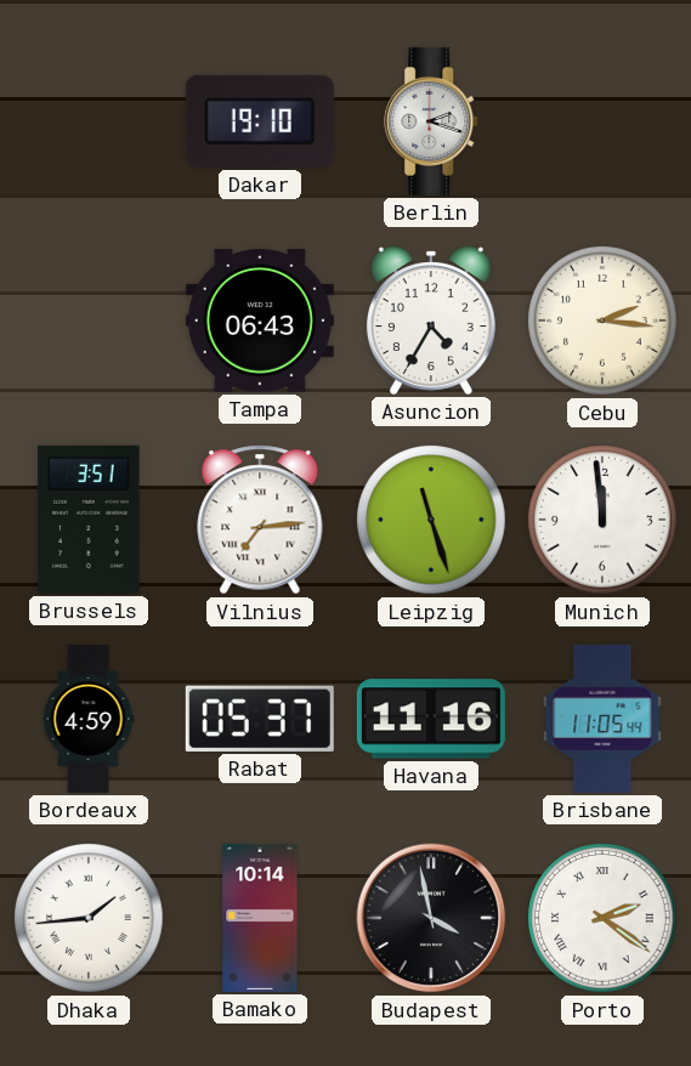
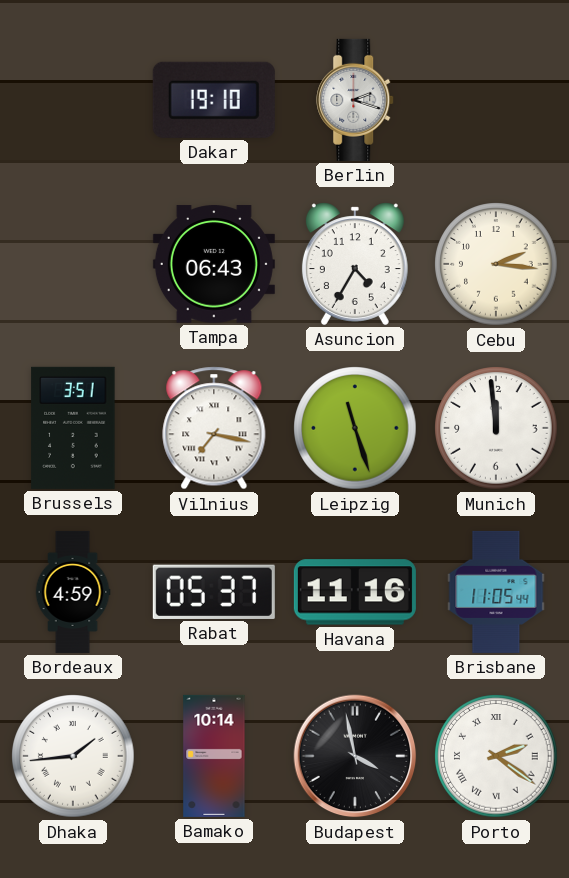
Vilnius: 7:14 -> 7:17 (214, 428)
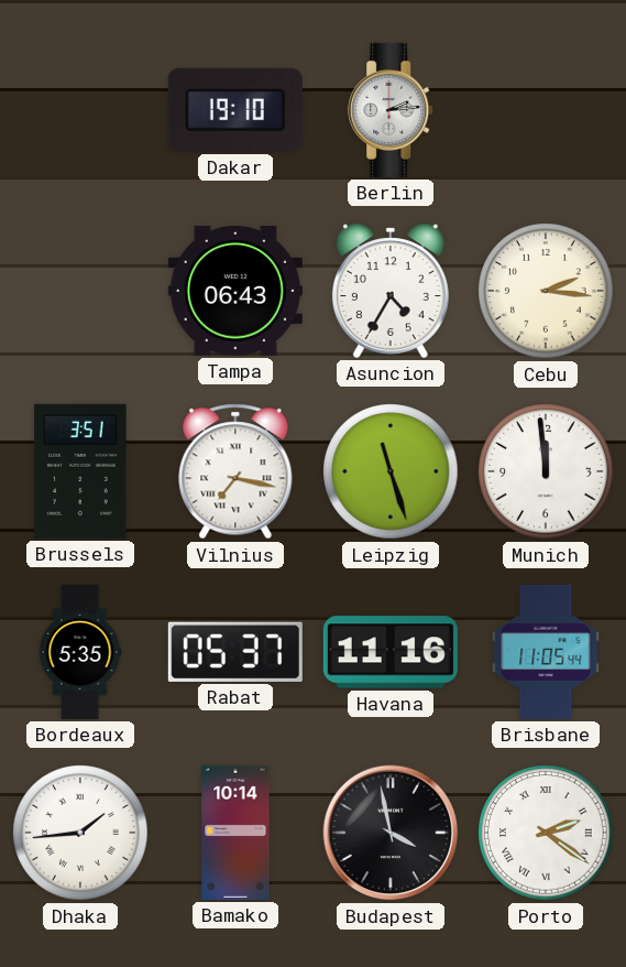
Berlin: 2:18 -> 2:14 (392, 110)
Bordeaux: 4:59 -> 5:35 (80, 652)
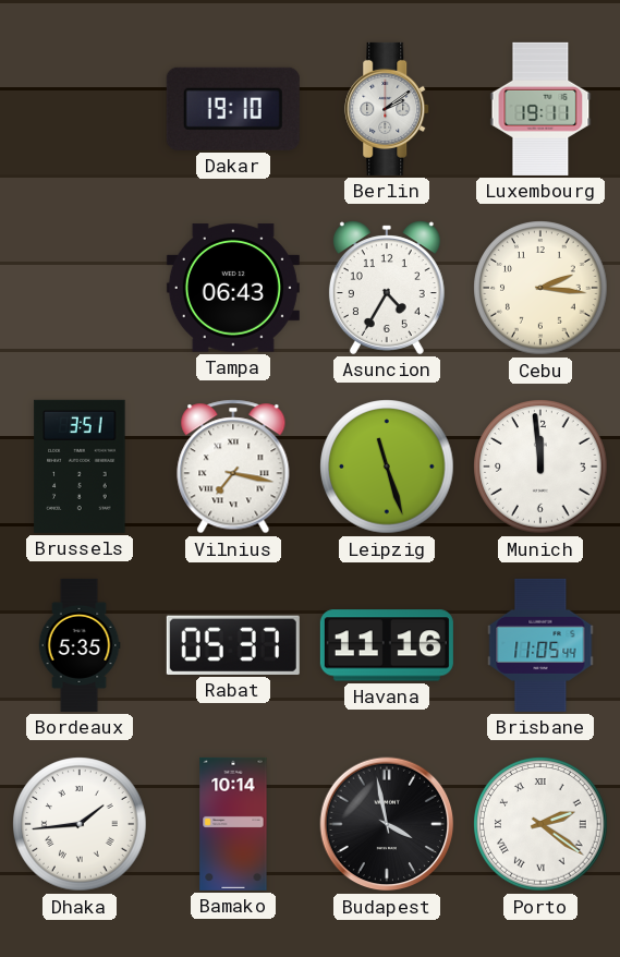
Berlin: 2:14 -> 2:09 (388, 109)
Luxembourg: none -> 19:11 (540, 109)
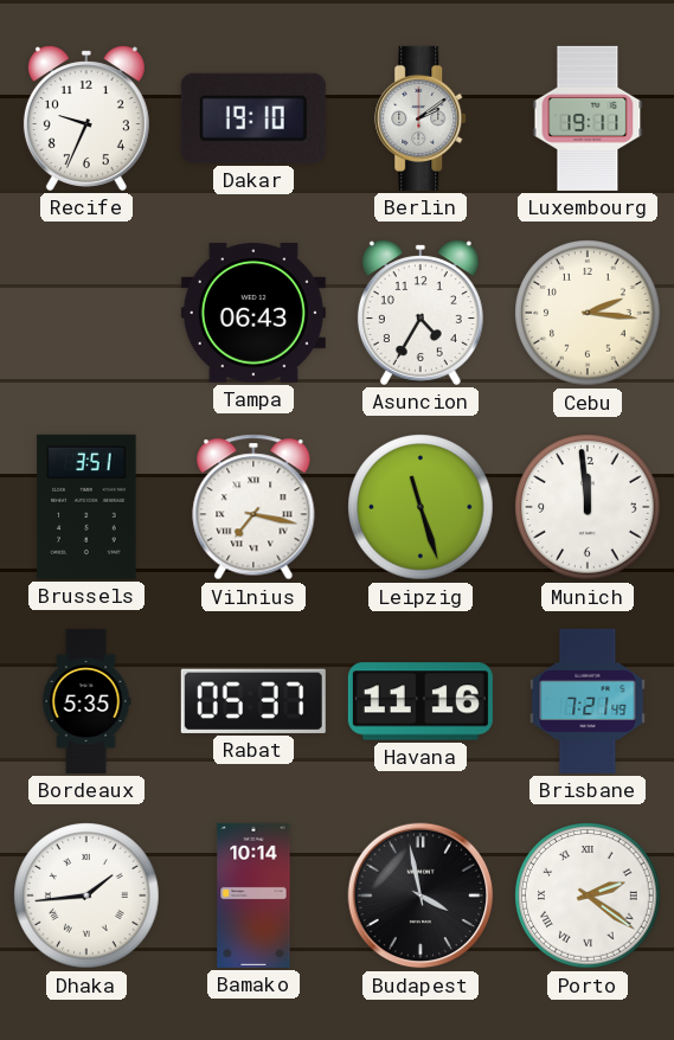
Recife: none -> 9:34 (86, 118)
Brisbane: 11:05 -> 7:21 (588, 701)
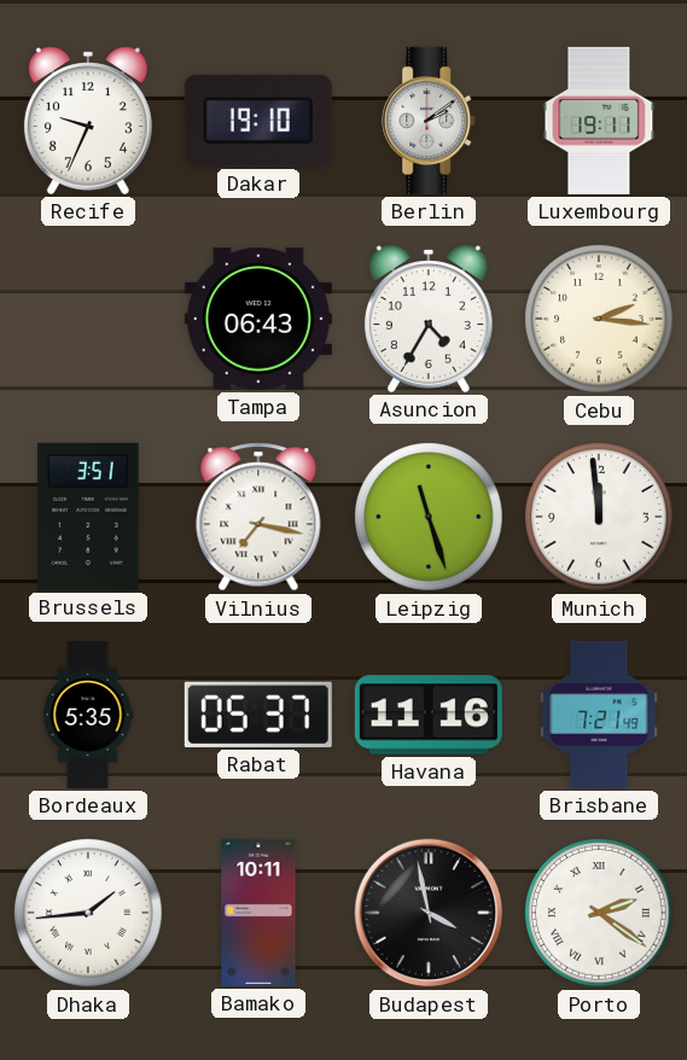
Bamako: 10:14 -> 10:11 (258, 913)
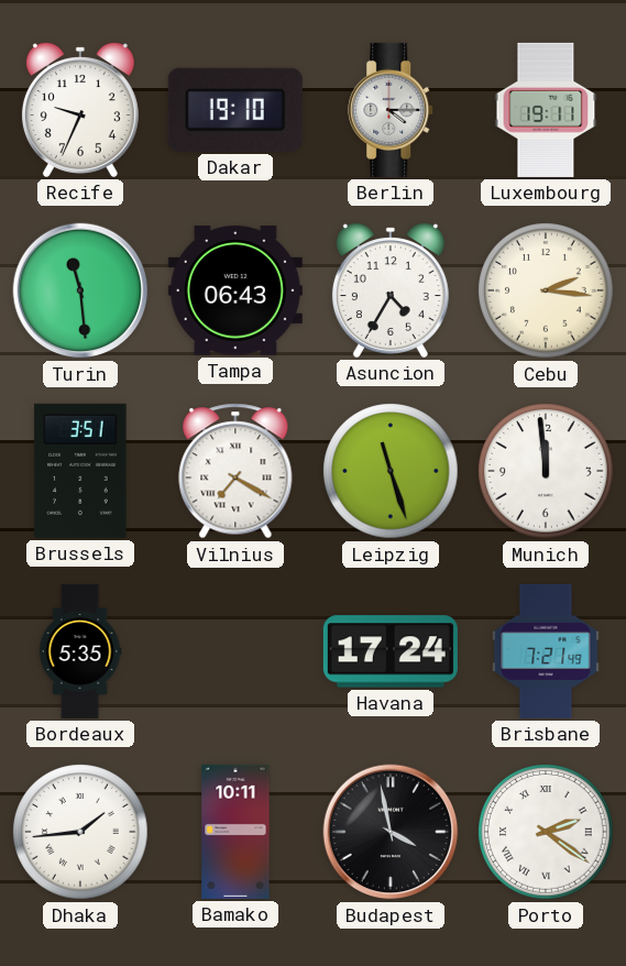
Berlin: 2:09 -> 4:15 (392, 110)
Turin: none -> 11:29 (80, 290)
Vilnius: 7:17 -> 7:20 (235, 471)
Rabat: 05:37 -> none (258, 715)
Havana: 11:16 -> 17:24 (391, 651)
